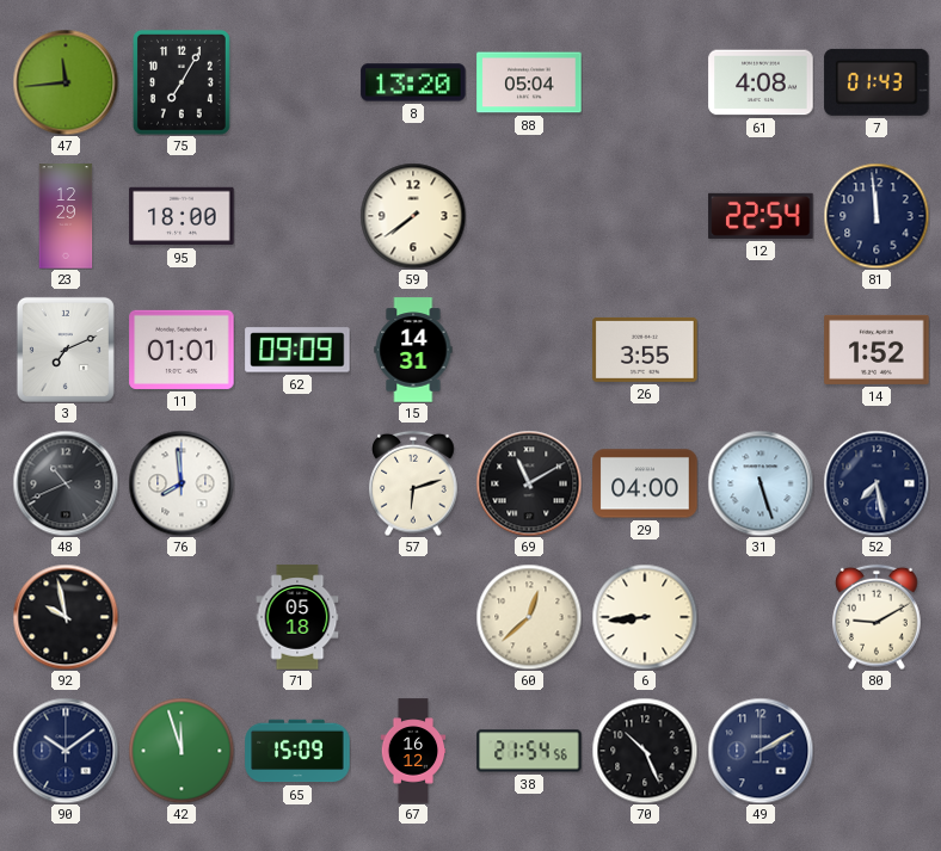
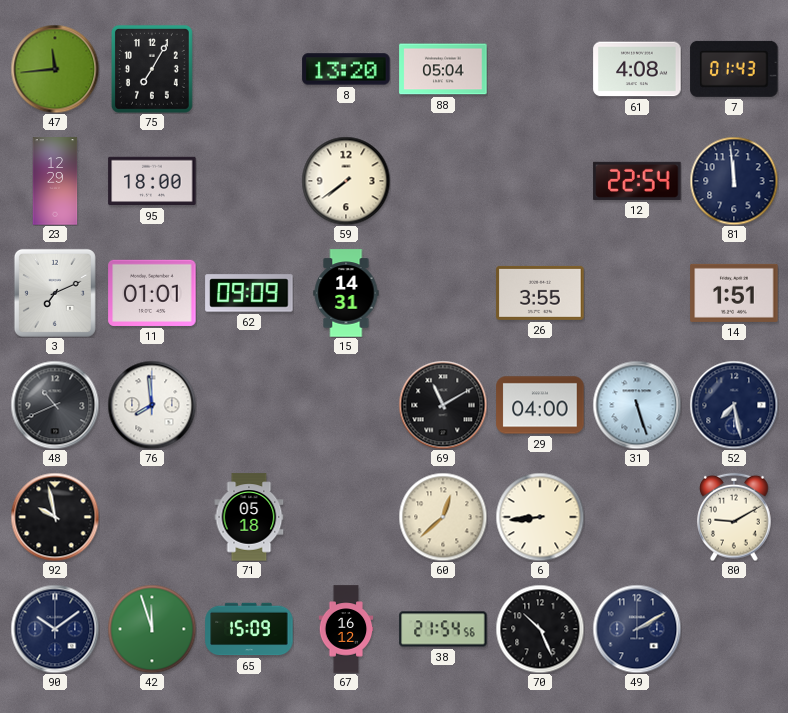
14: 1:52 -> 1:51 (734, 293)
57: 6:12 -> none (413, 483)
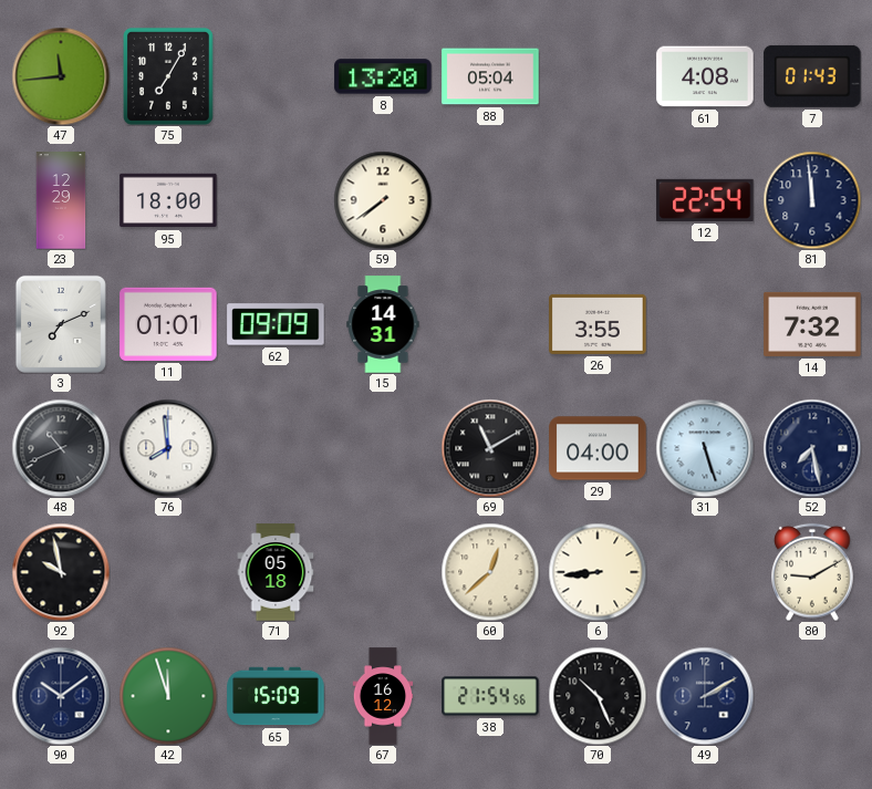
14: 1:51 -> 7:32 (812, 324)
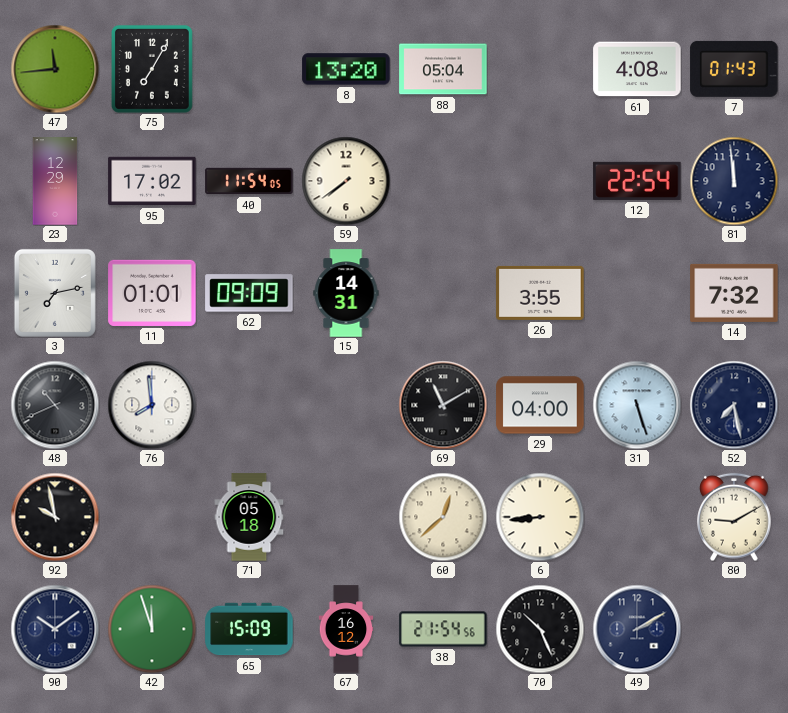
95: 18:00 -> 17:02 (152, 181)
40: none -> 11:54 (249, 181)
3: 7:11 -> 7:13 (55, 293)
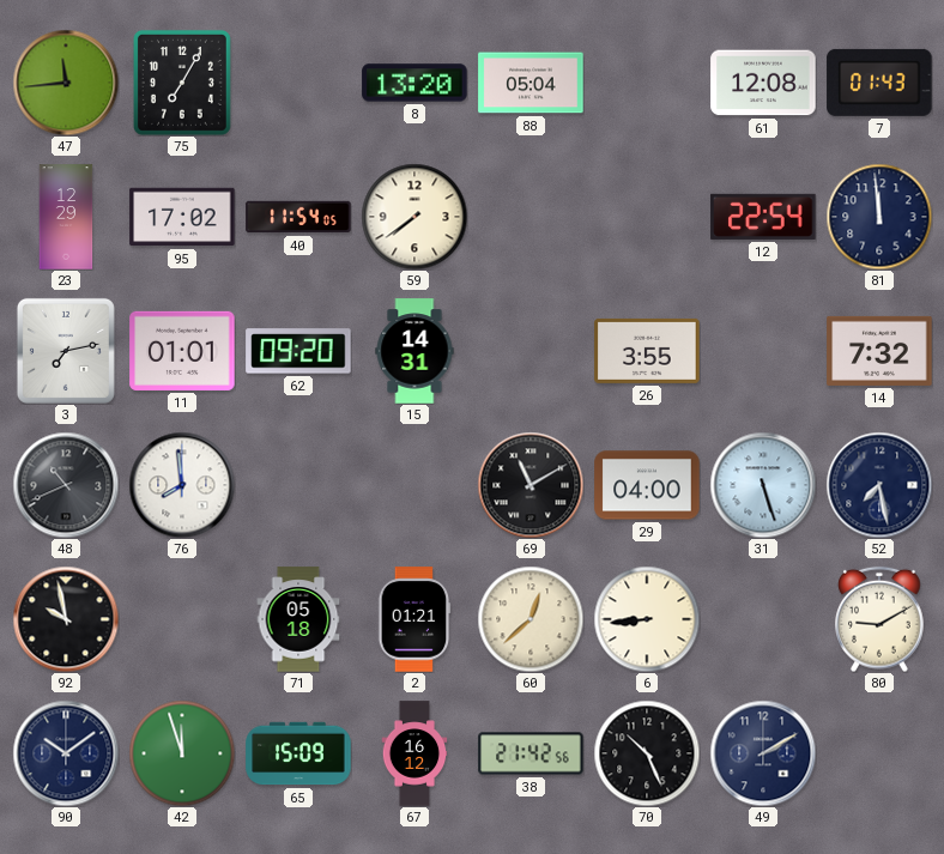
61: 4:08 -> 12:08 (763, 83)
62: 09:09 -> 09:20 (298, 351)
2: none -> 01:21 (414, 619)
38: 21:54 -> 21:42 (531, 753)
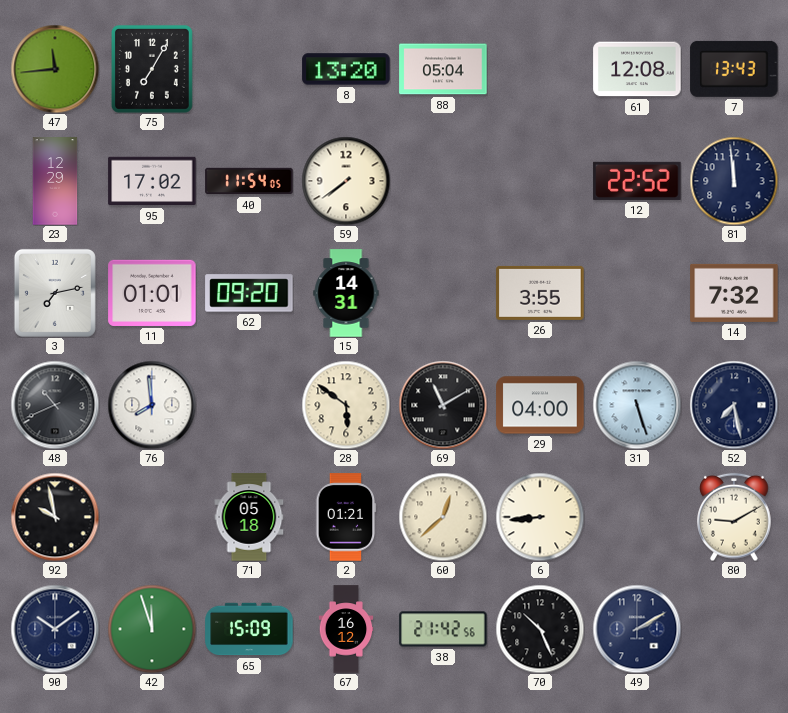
7: 01:43 -> 13:43 (734, 69)
12: 22:54 -> 22:52 (637, 181)
28: none -> 5:51 (346, 405)
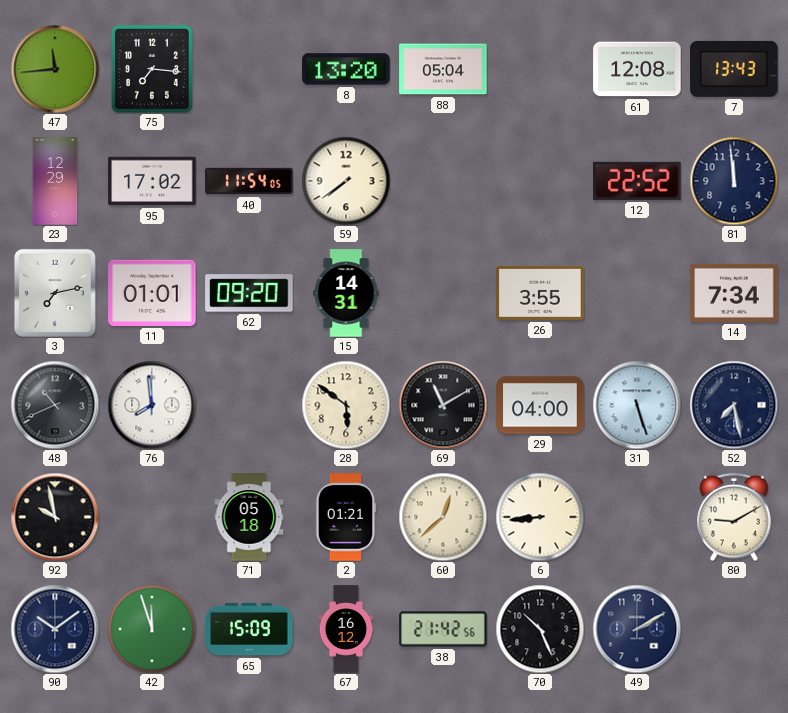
75: 7:05 -> 7:16 (152, 69)
14: 7:32 -> 7:34 (734, 293)
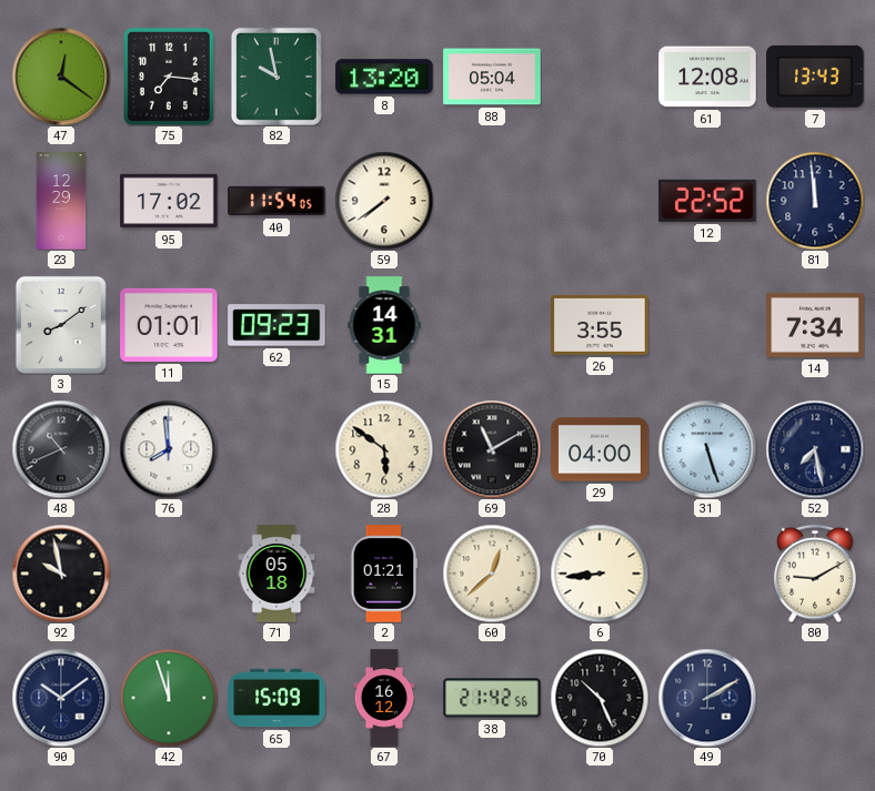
47: 11:44 -> 12:21 (61, 77)
82: none -> 9:58 (276, 77)
3: 7:13 -> 8:09 (61, 325)
62: 09:20 -> 09:23 (276, 325)
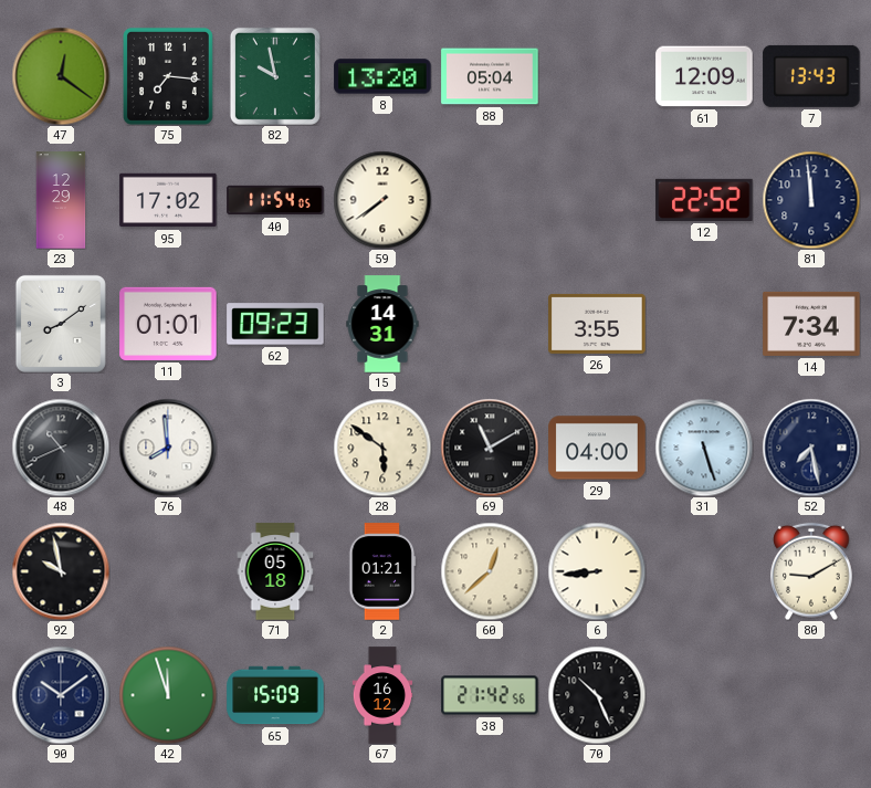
61: 12:08 -> 12:09 (704, 76)
49: 2:10 -> none (707, 698)
